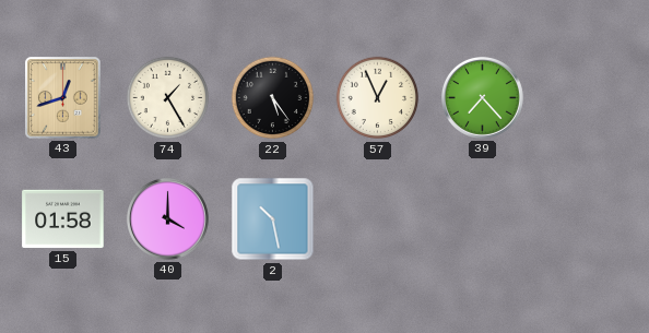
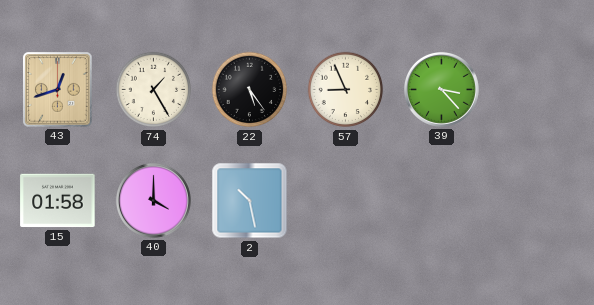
57: 12:56 -> 8:56 (346, 90)
39: 7:23 -> 3:23 (441, 89)
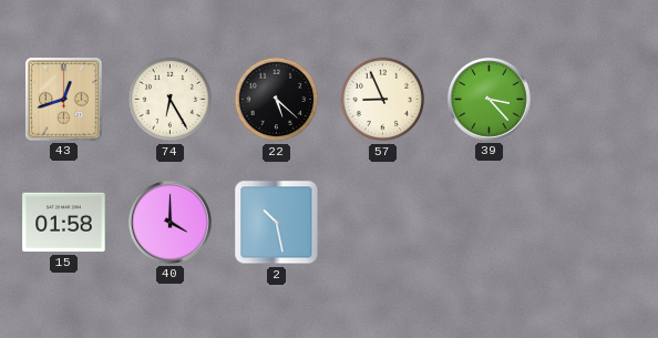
74: 1:25 -> 6:25 (171, 100)
22: 5:24 -> 5:22 (277, 100)
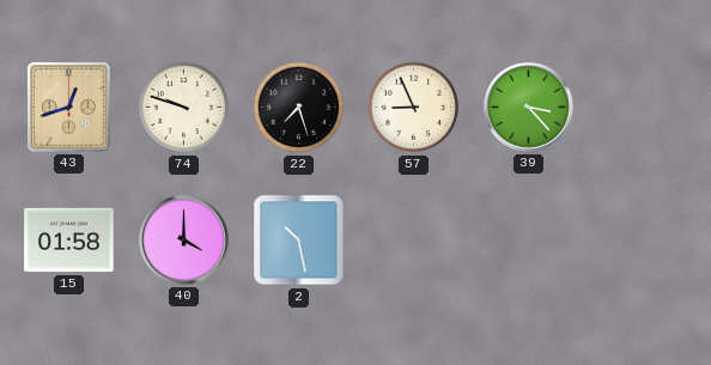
74: 6:25 -> 9:48 (184, 108)
22: 5:22 -> 7:27 (299, 108)
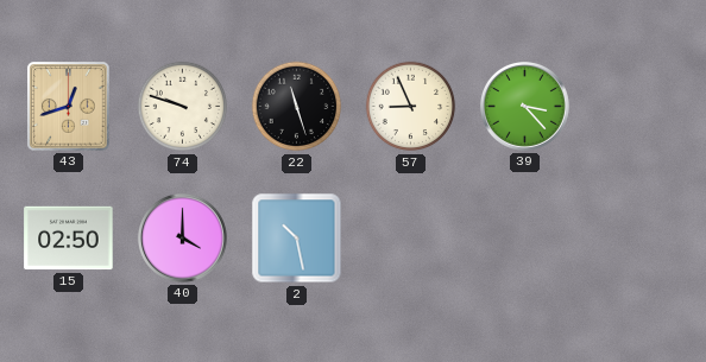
22: 7:27 -> 11:27 (297, 107)
15: 01:58 -> 02:50 (69, 239)
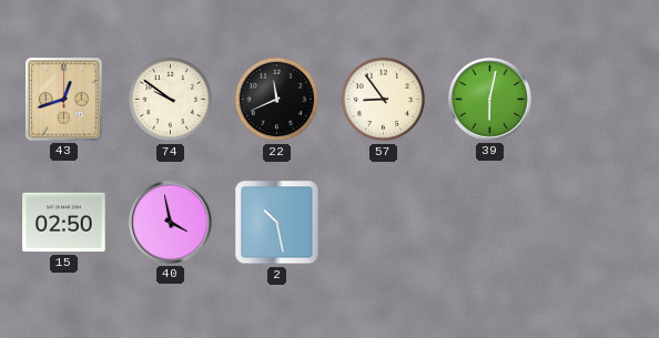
74: 9:48 -> 9:51 (171, 100)
22: 11:27 -> 11:41 (277, 100)
57: 8:56 -> 8:54 (384, 100)
39: 3:23 -> 6:02 (489, 99)
40: 4:00 -> 3:58 (170, 222)
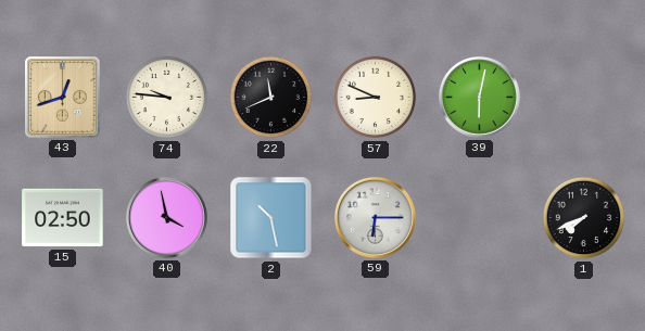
74: 9:51 -> 9:46 (167, 98)
57: 8:54 -> 8:49 (376, 98)
59: none -> 6:15 (375, 217)
1: none -> 7:41 (584, 218)
